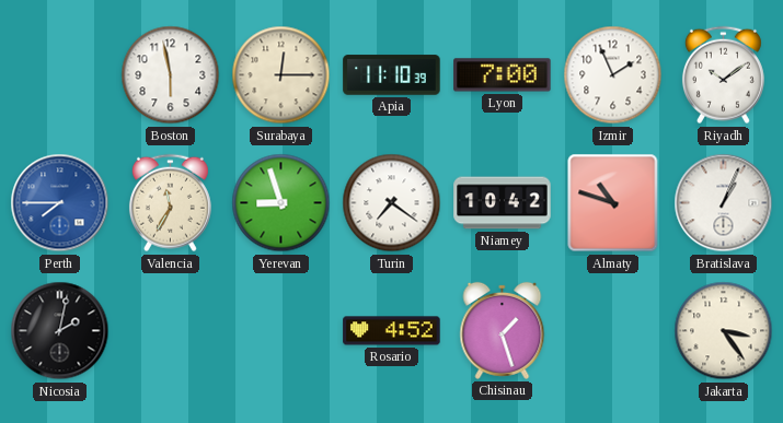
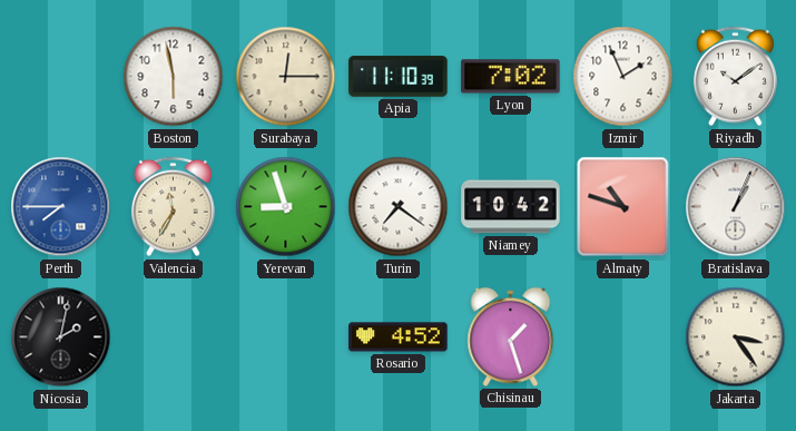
Lyon: 7:00 -> 7:02 (511, 77)
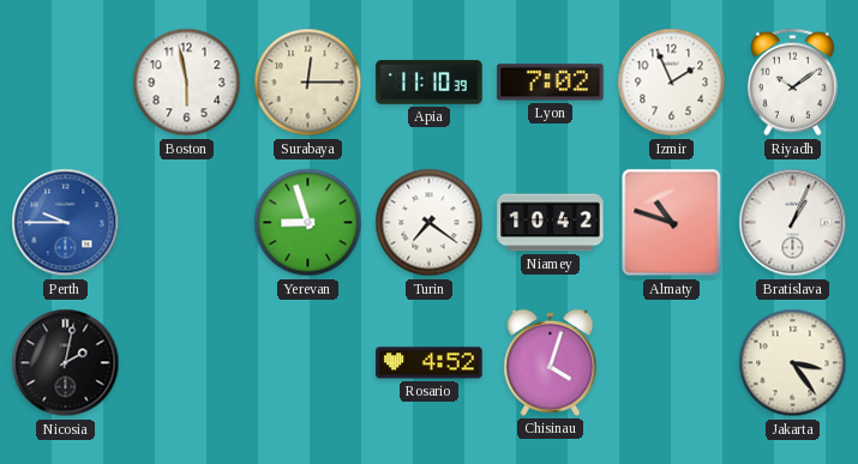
Perth: 7:45 -> 9:45 (66, 223)
Valencia: 11:35 -> none (173, 207)
Chisinau: 1:27 -> 4:03 (551, 362)
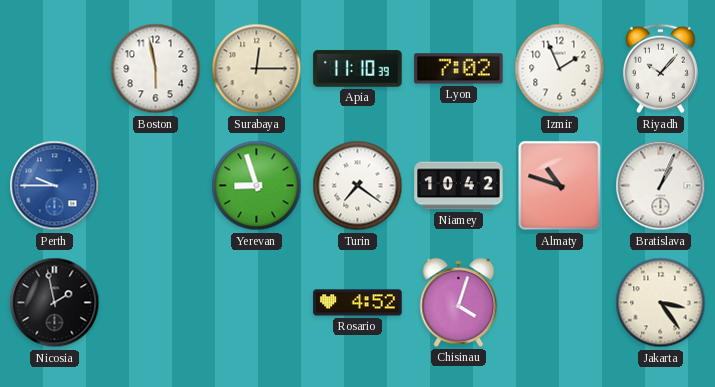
Riyadh: 10:09 -> 10:07 (660, 69)
Nicosia: 2:02 -> 1:58 (55, 303)
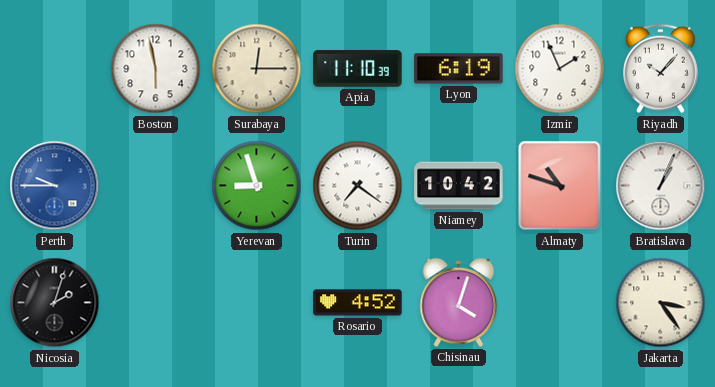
Lyon: 7:02 -> 6:19 (459, 69)
Nicosia: 1:58 -> 2:03 (55, 303)
